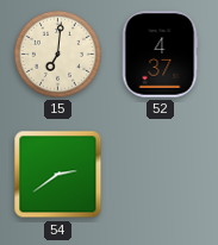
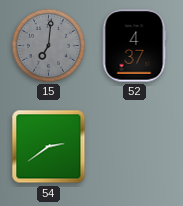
15 dial: cream -> grey (48, 45)
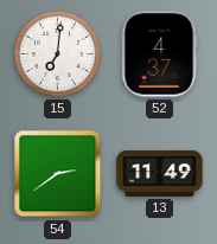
15 dial: grey -> white (57, 53)
13: none -> 11:49 (160, 173)
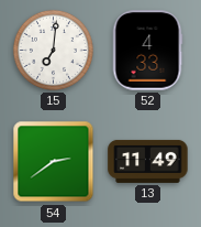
52: 4:37 -> 4:33 (147, 51)
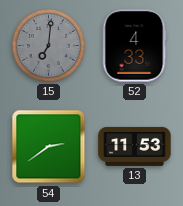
15 dial: white -> grey (48, 45)
13: 11:49 -> 11:53 (135, 146)
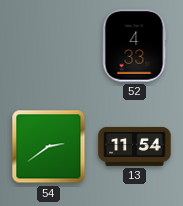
15: 7:01 -> none (48, 45)
13: 11:53 -> 11:54 (135, 146)
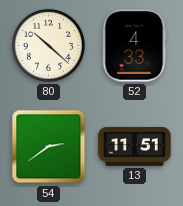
80: none -> 10:22 (48, 45)
13: 11:54 -> 11:51 (135, 146)
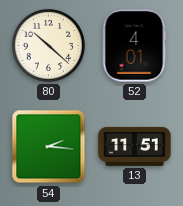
52: 4:33 -> 4:01 (134, 46)
54: 2:39 -> 2:16 (49, 147)
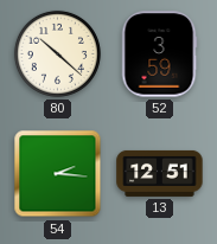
52: 4:01 -> 3:59 (159, 54)
13: 11:51 -> 12:51 (160, 173)
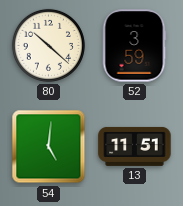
54: 2:16 -> 5:01 (49, 147)
13: 12:51 -> 11:51 (135, 146)
